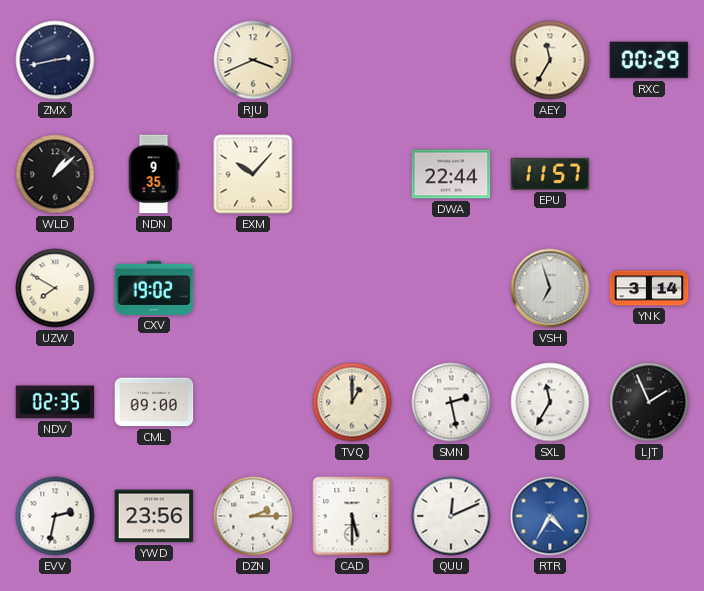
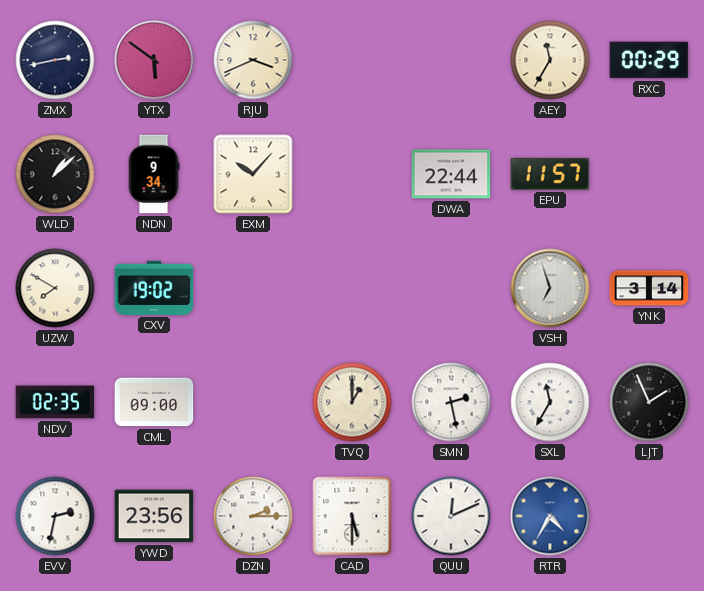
YTX: none -> 5:51 (154, 60)
NDN: 9:35 -> 9:34 (154, 174)
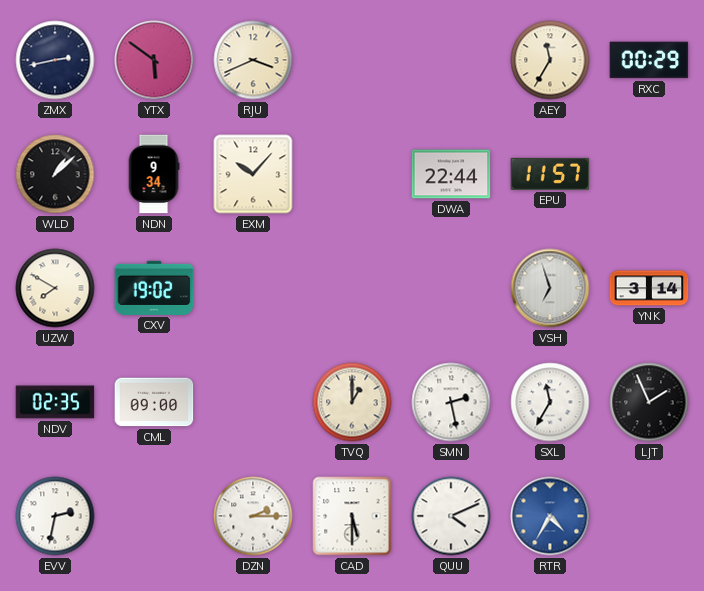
YWD: 23:56 -> none (154, 516)
QUU: 12:11 -> 4:11 (451, 516)
